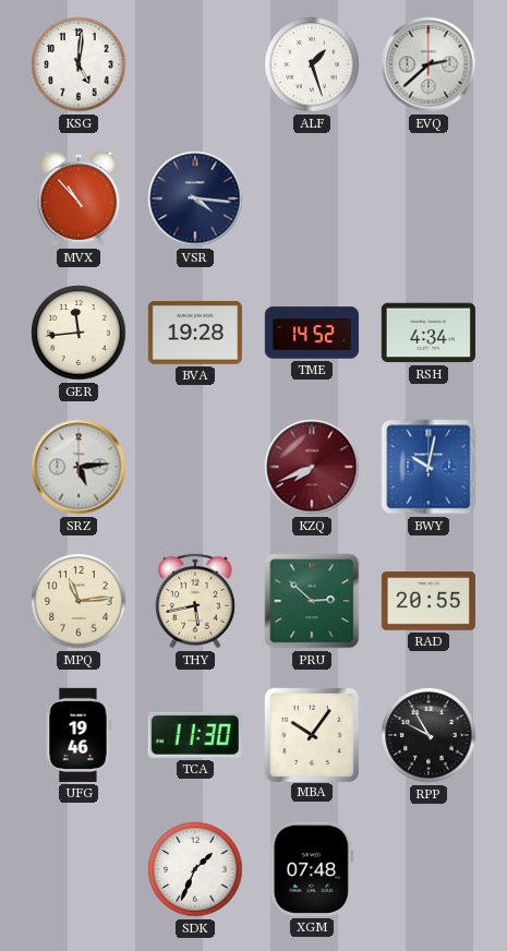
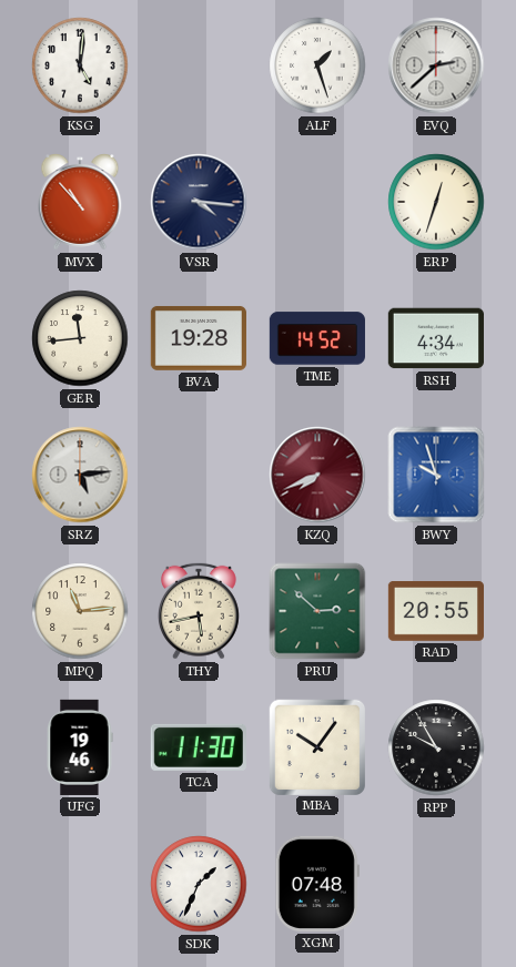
ERP: none -> 12:33 (436, 202)
BWY: 10:02 -> 9:57 (436, 475)
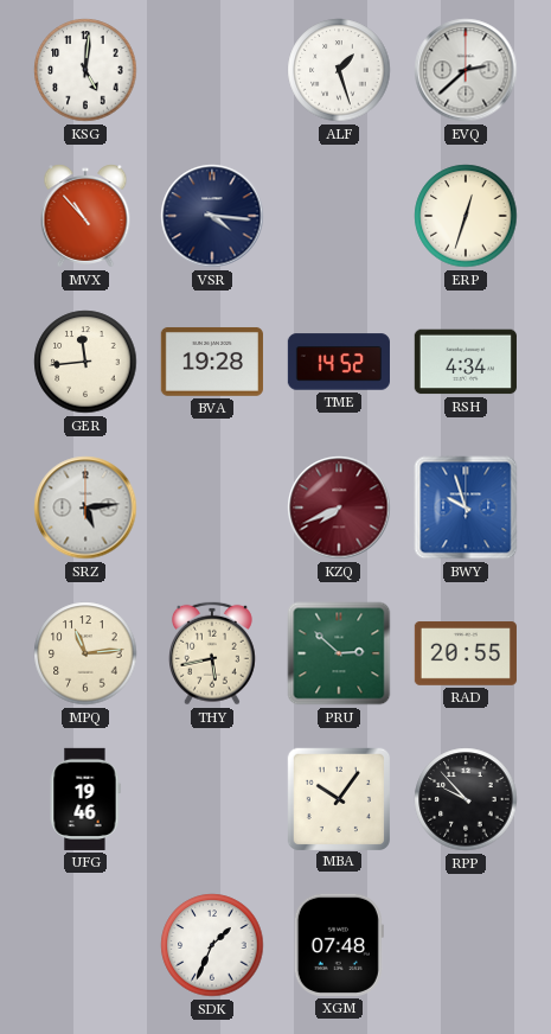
TCA: 11:30 -> none (199, 747)
RPP: 9:55 -> 9:53 (466, 799)
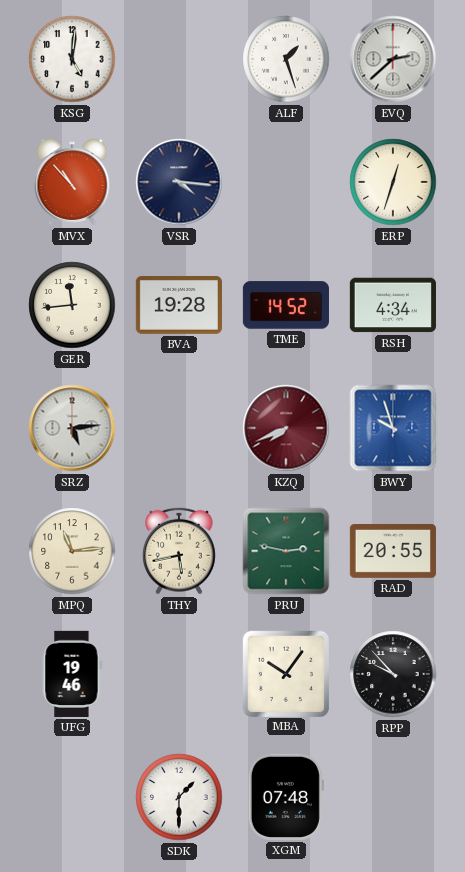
PRU: 2:52 -> 2:47 (286, 551)
SDK: 1:34 -> 1:30 (179, 797)
